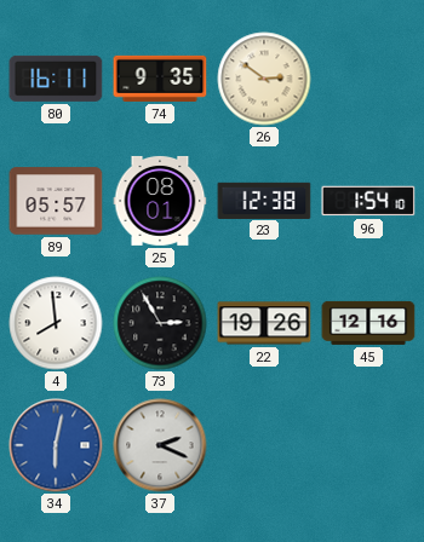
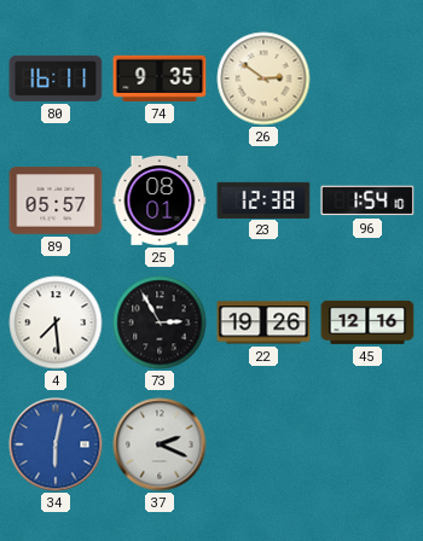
4: 7:59 -> 7:29 (56, 322)
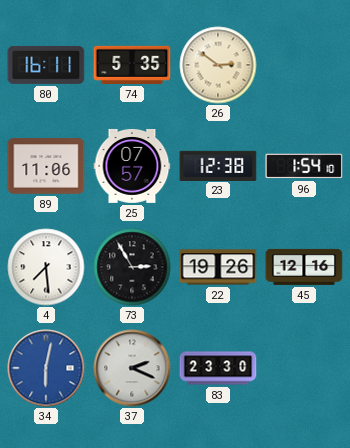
74: 9:35 -> 5:35 (132, 65)
89: 05:57 -> 11:06 (46, 166)
25: 08:01 -> 07:57 (132, 166)
83: none -> 23:30 (218, 368)
